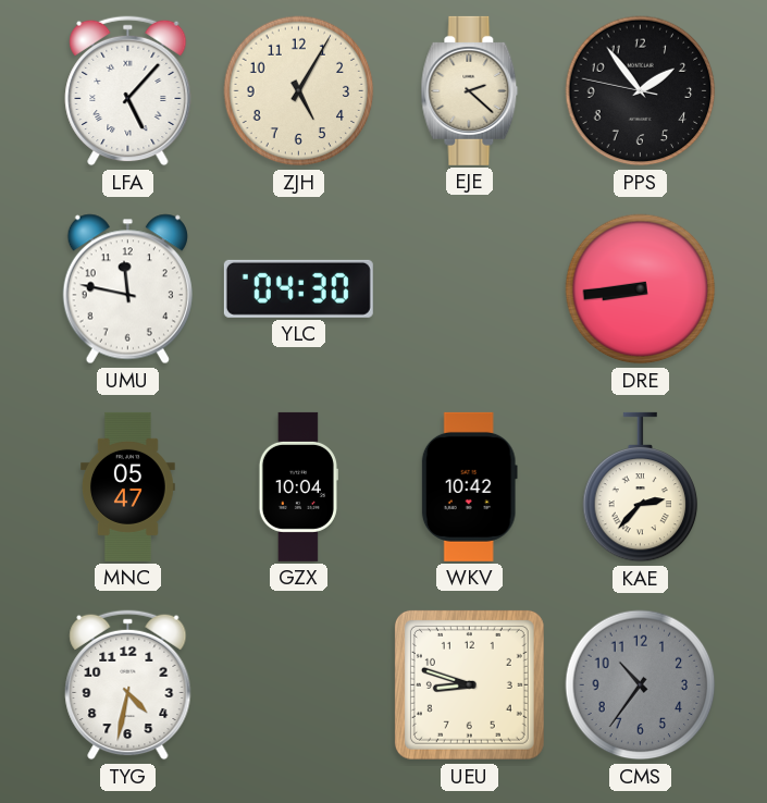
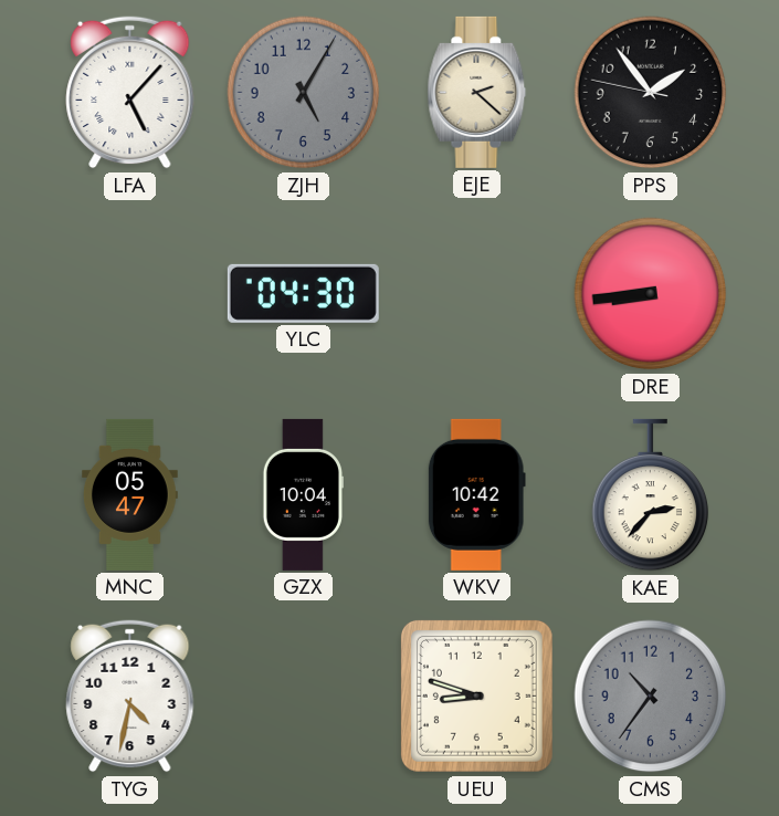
ZJH dial: cream -> grey (304, 93)
UMU: 11:47 -> none (127, 289)
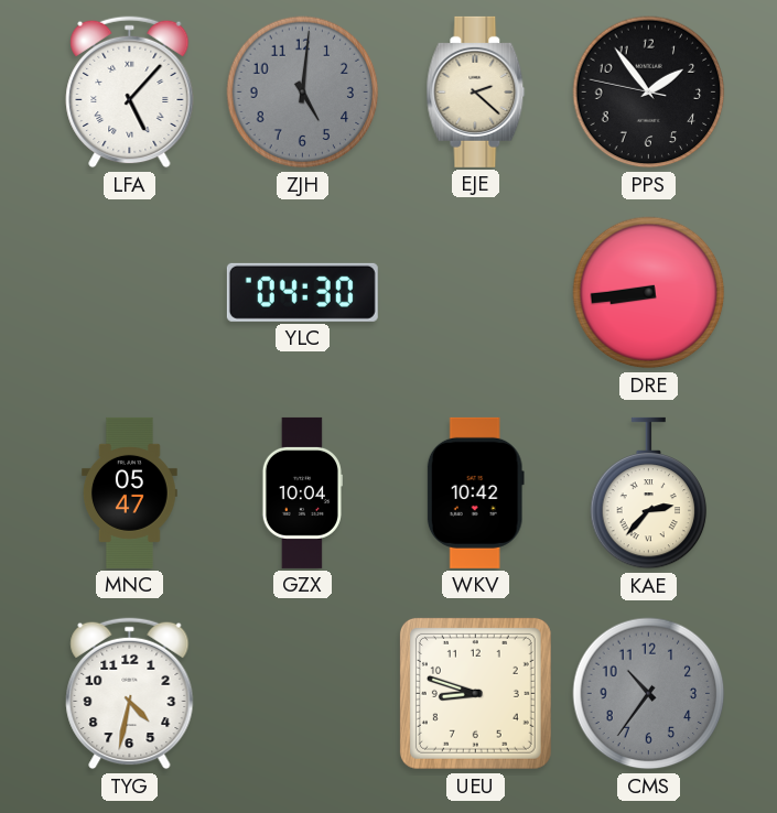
ZJH: 5:05 -> 5:01 (303, 93)
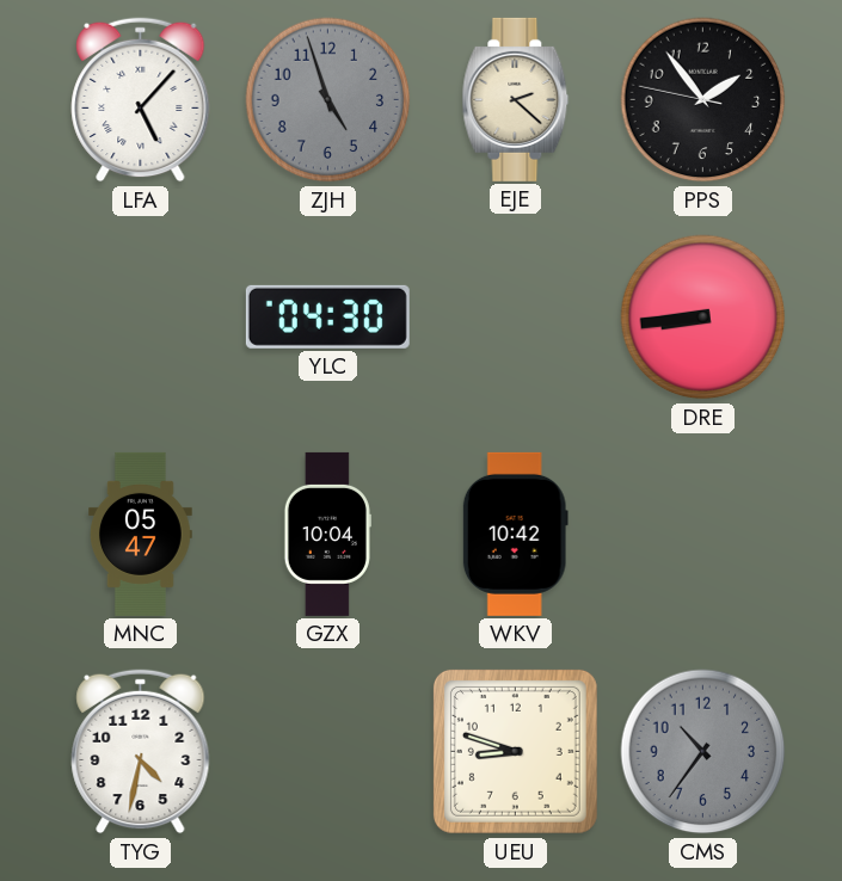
ZJH: 5:01 -> 4:57 (328, 100)
KAE: 2:37 -> none (649, 494)
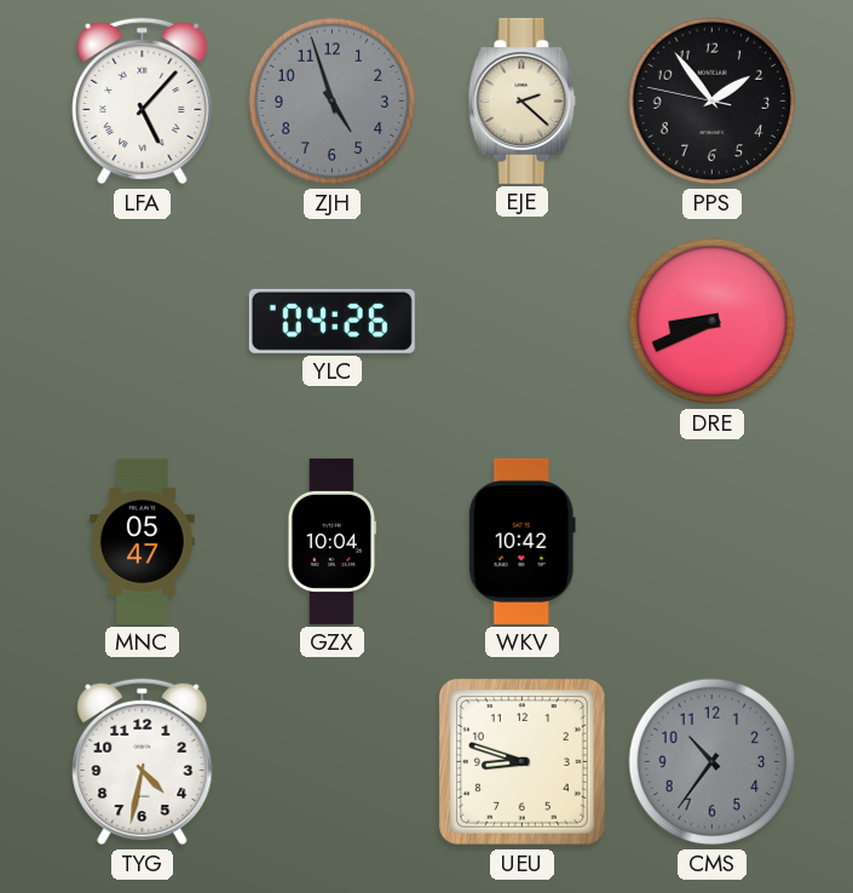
YLC: 04:30 -> 04:26 (332, 321)
DRE: 8:44 -> 8:41 (713, 322)
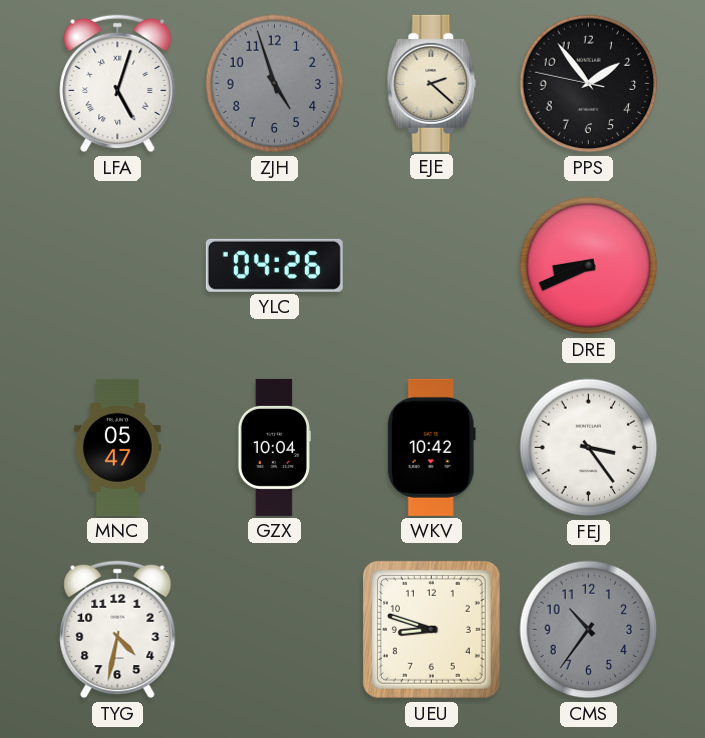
LFA: 5:07 -> 5:03 (118, 84)
FEJ: none -> 3:24 (589, 448)
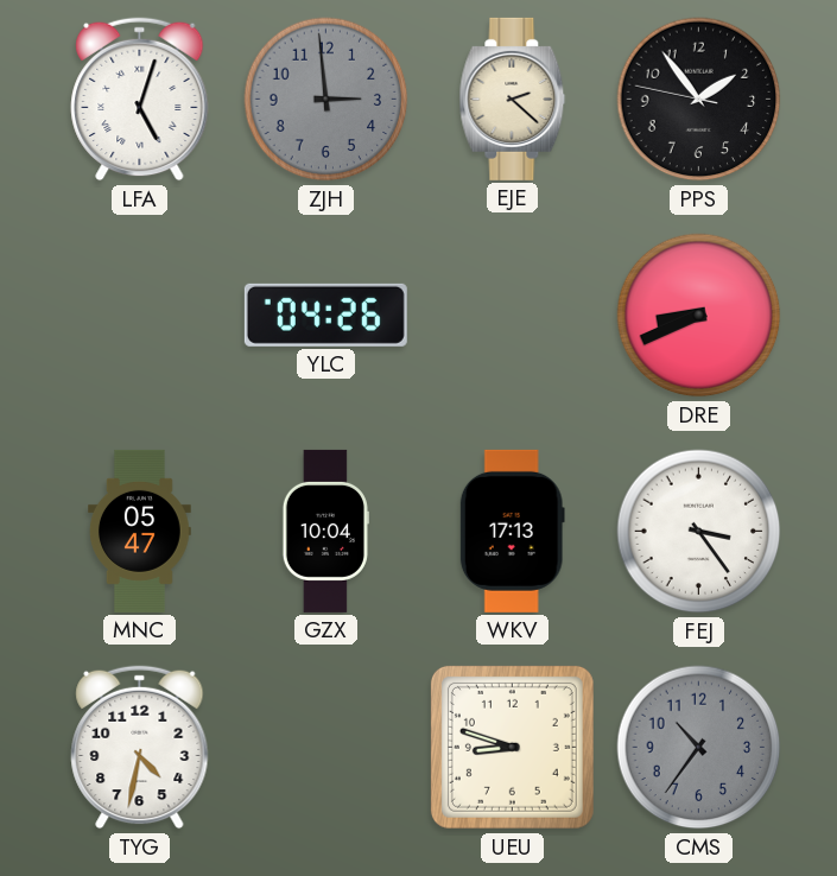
ZJH: 4:57 -> 2:59 (326, 100)
WKV: 10:42 -> 17:13 (512, 531)
